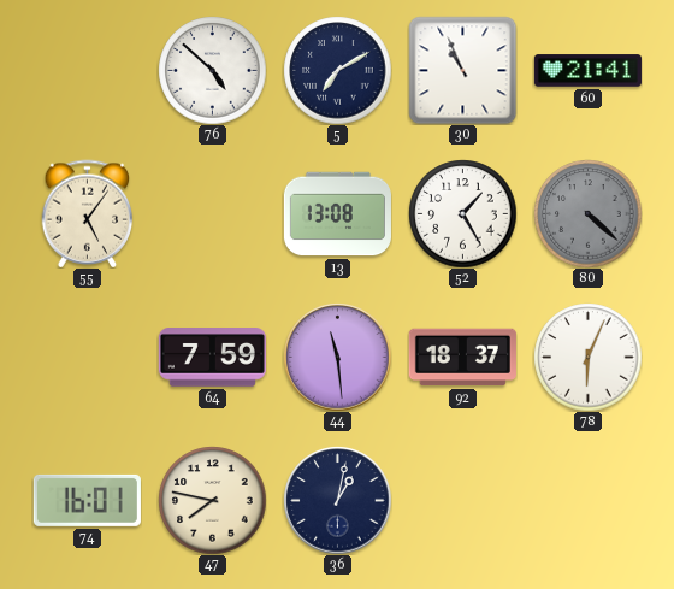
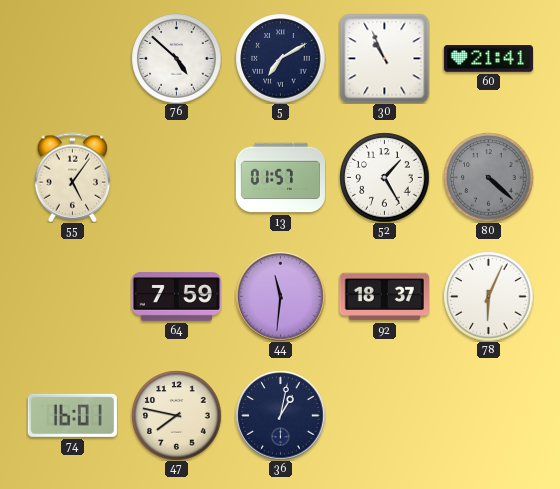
13: 13:08 -> 01:57 (280, 178)
44: 11:29 -> 11:31 (280, 296)
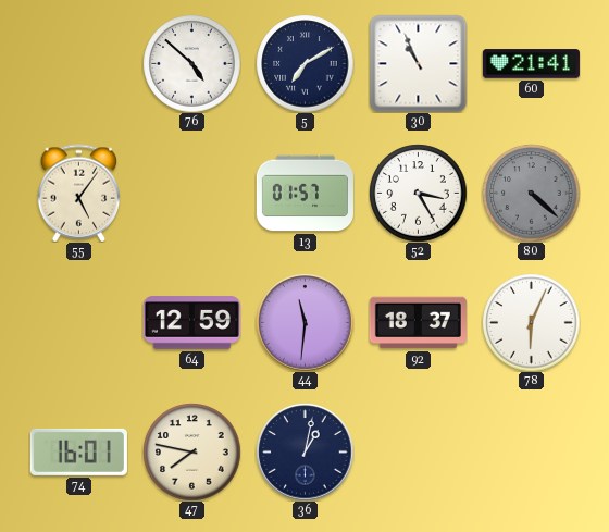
52: 1:25 -> 3:25 (418, 193)
64: 7:59 -> 12:59 (191, 323)
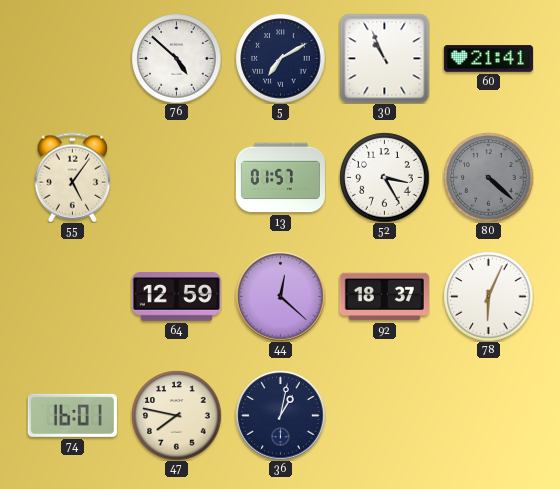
44: 11:31 -> 12:22 (280, 296)
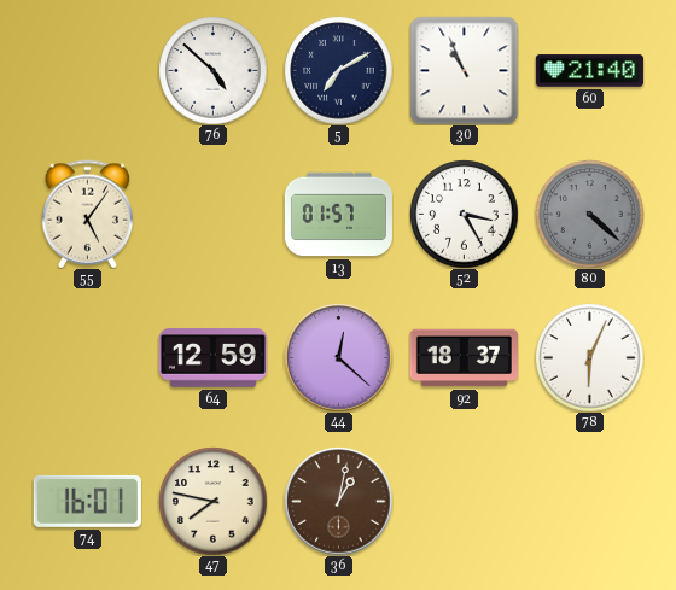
60: 21:41 -> 21:40 (589, 71)
36 dial: navy -> brown (338, 501)
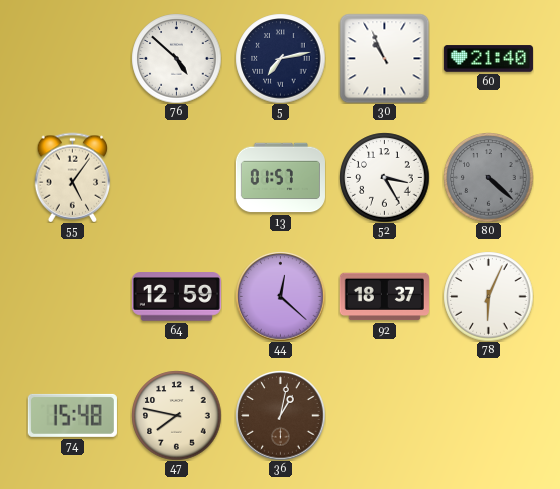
5: 7:10 -> 7:13 (280, 58)
74: 16:01 -> 15:48 (72, 415)
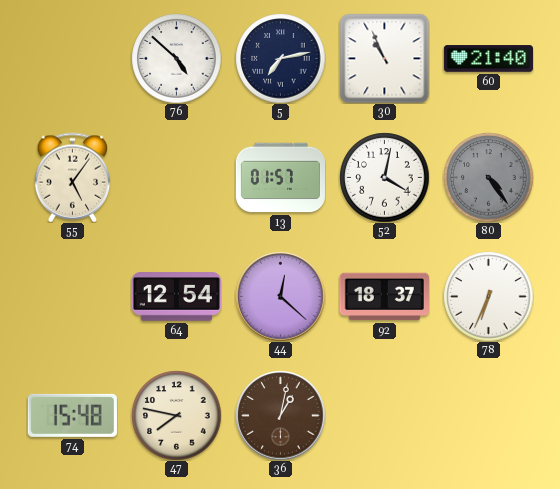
52: 3:25 -> 4:02 (384, 177)
80: 4:22 -> 4:24 (488, 177)
64: 12:59 -> 12:54 (176, 297)
78: 6:04 -> 6:34 (488, 296)
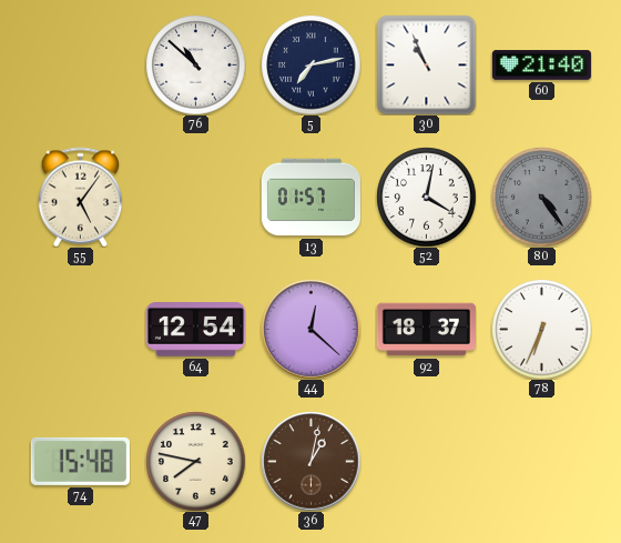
76: 4:52 -> 10:52 (195, 64)
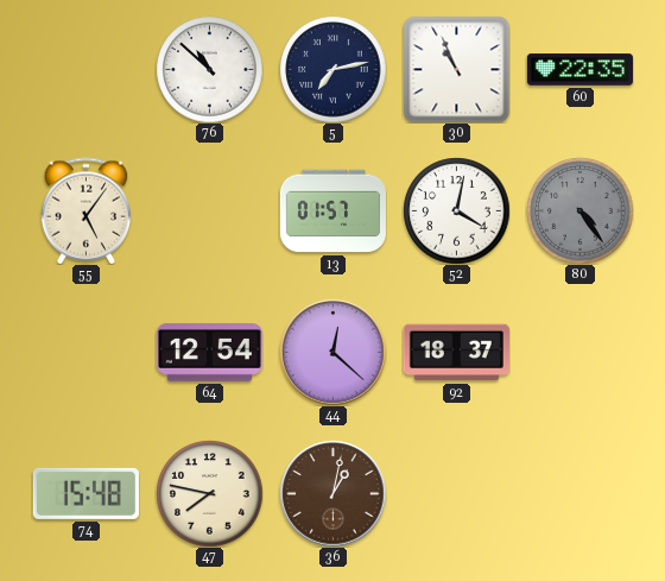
60: 21:40 -> 22:35 (579, 70)
78: 6:34 -> none (541, 329)
